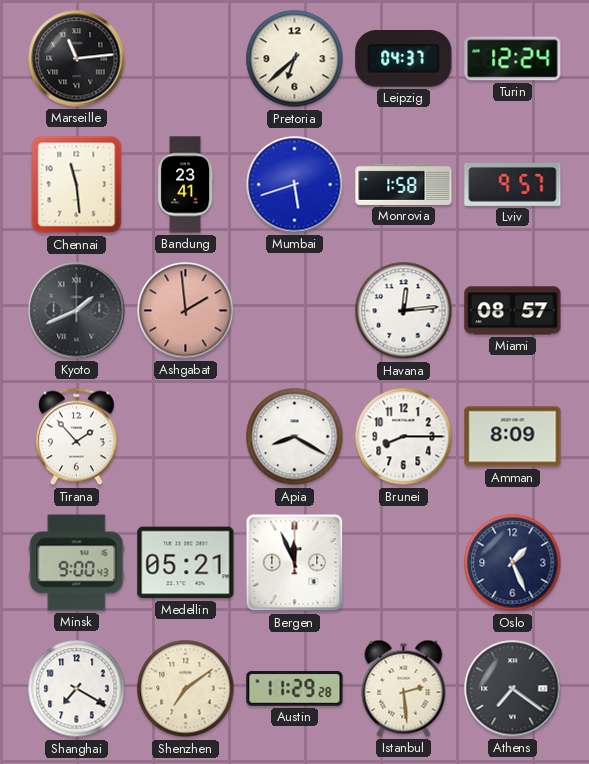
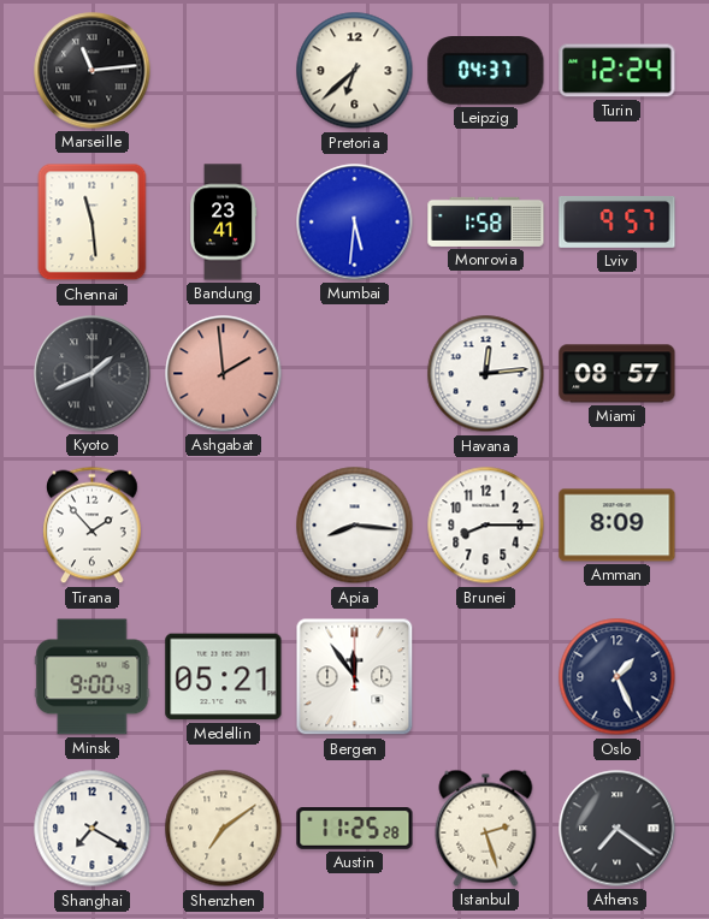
Mumbai: 5:42 -> 5:31 (355, 223)
Apia: 8:20 -> 8:16 (355, 526)
Bergen: 11:56 -> 11:54 (355, 677)
Austin: 11:29 -> 11:25 (355, 829)
Istanbul: 2:29 -> 2:27 (486, 828)
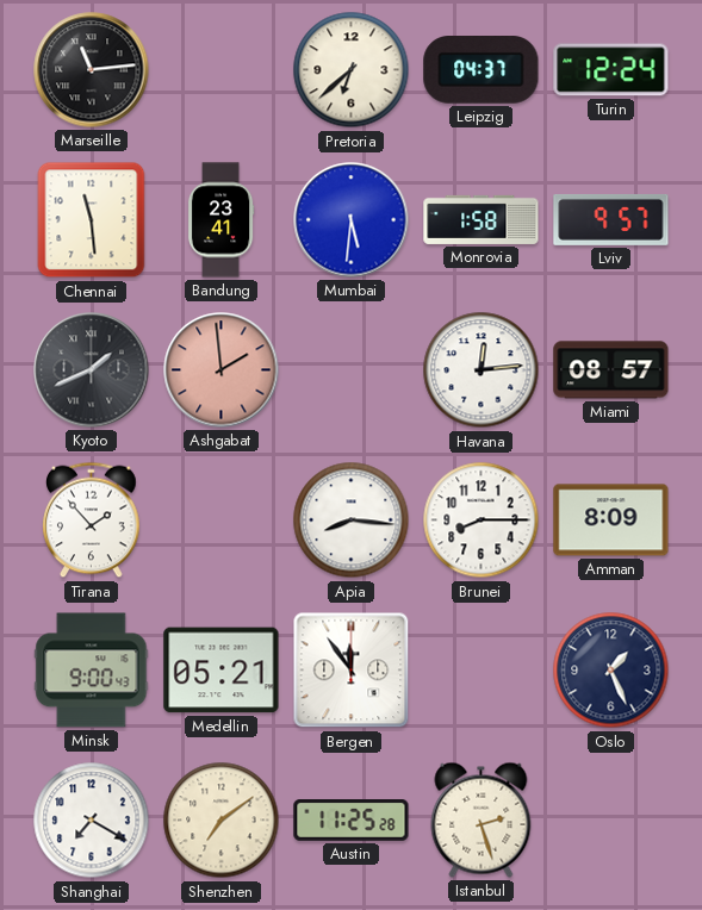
Athens: 7:21 -> none (618, 829)
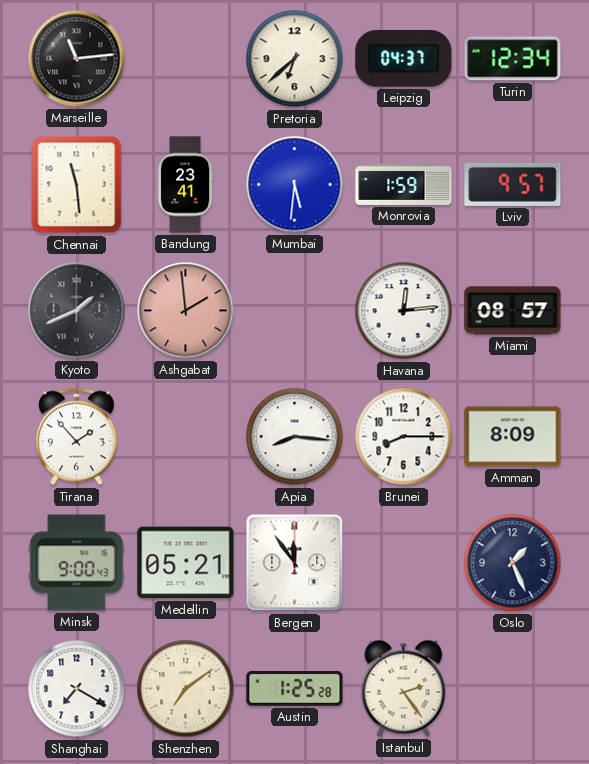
Turin: 12:24 -> 12:34 (513, 59)
Monrovia: 1:58 -> 1:59 (404, 184)
Austin: 11:25 -> 1:25 (295, 689)
Istanbul: 2:27 -> 2:24 (404, 688)
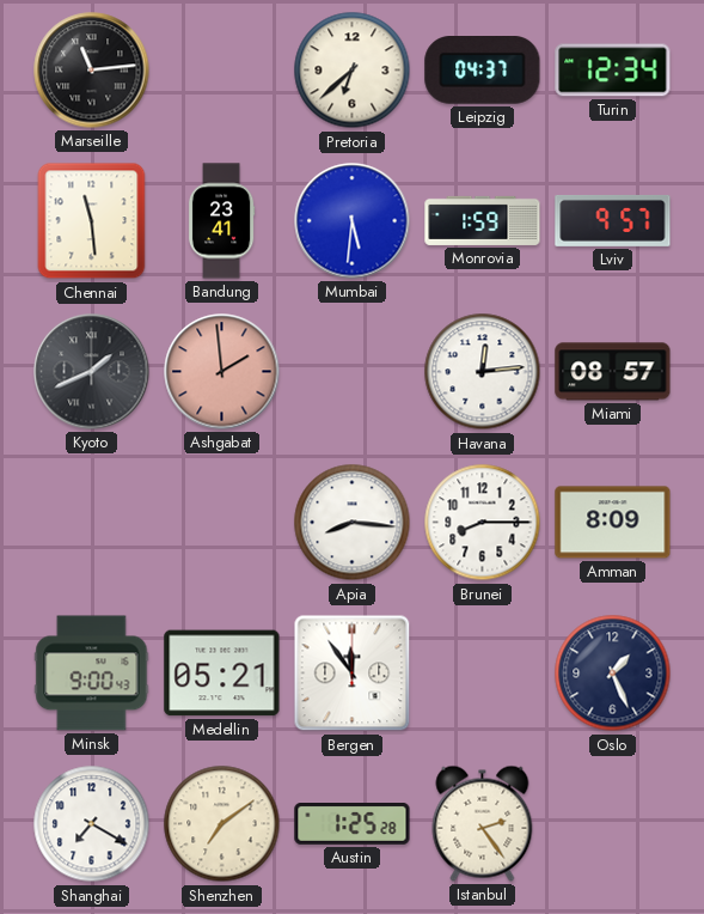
Tirana: 1:53 -> none (77, 437)
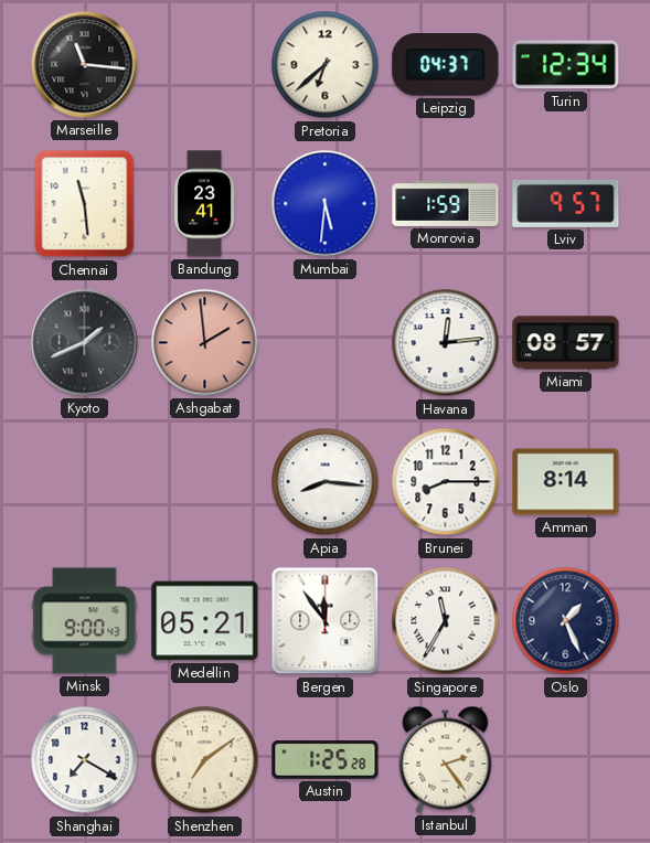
Marseille: 11:14 -> 11:16 (85, 65)
Amman: 8:09 -> 8:14 (566, 482)
Singapore: none -> 11:35 (446, 621)
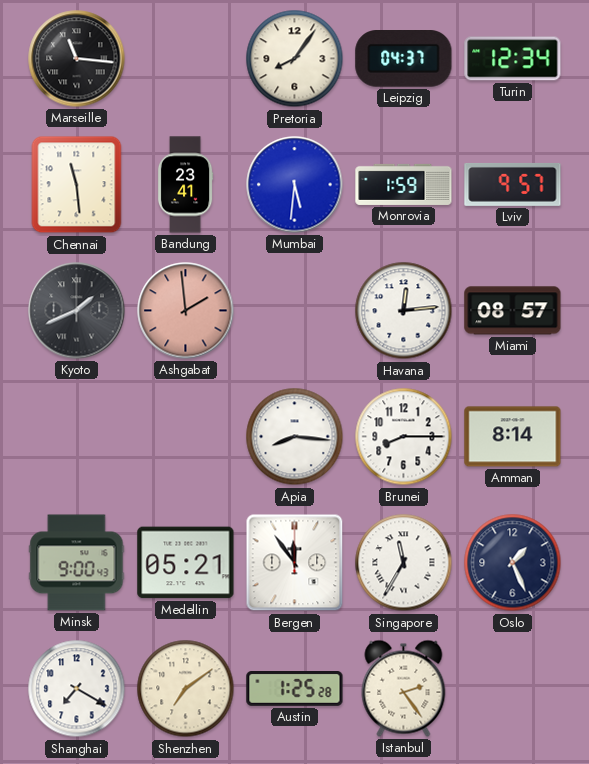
Pretoria: 6:38 -> 8:06 (295, 59)
